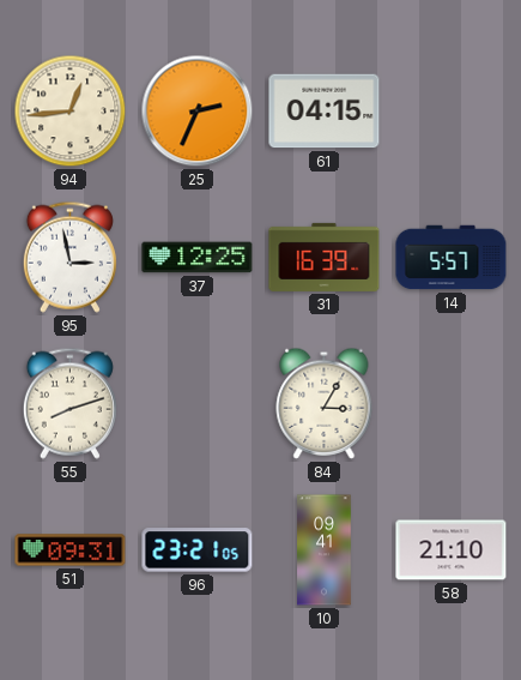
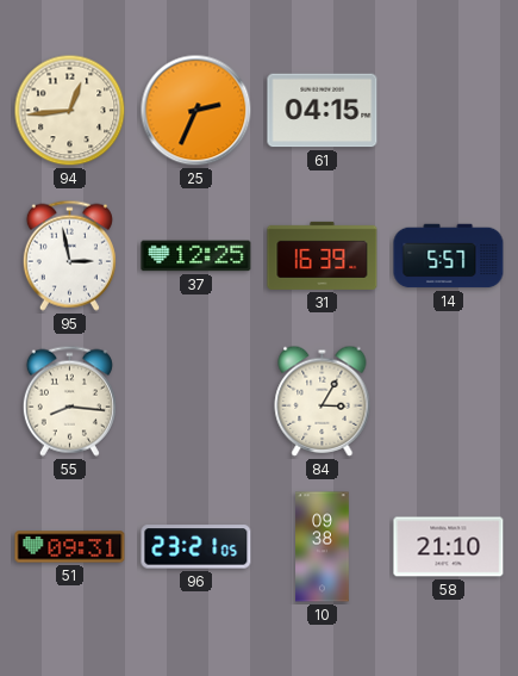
55: 8:12 -> 8:16 (69, 401)
10: 09:41 -> 09:38 (323, 547)
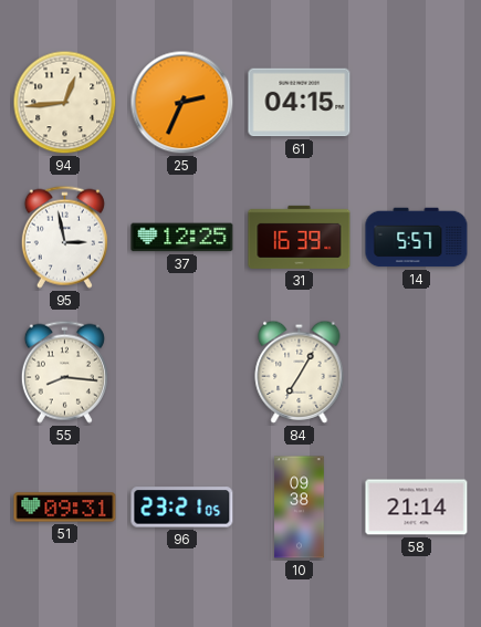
84: 3:05 -> 7:05 (300, 372)
58: 21:10 -> 21:14 (417, 508)
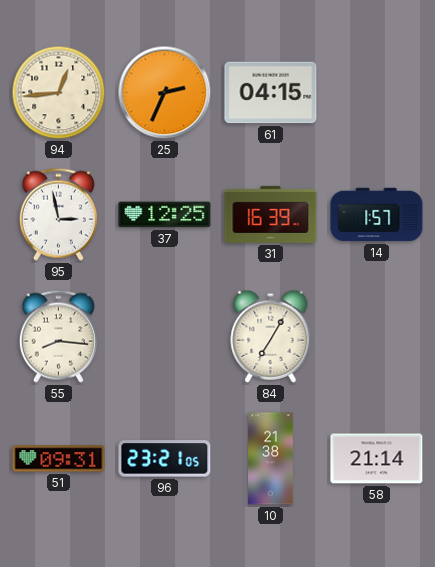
14: 5:57 -> 1:57 (377, 215)
10: 09:38 -> 21:38 (271, 459)
